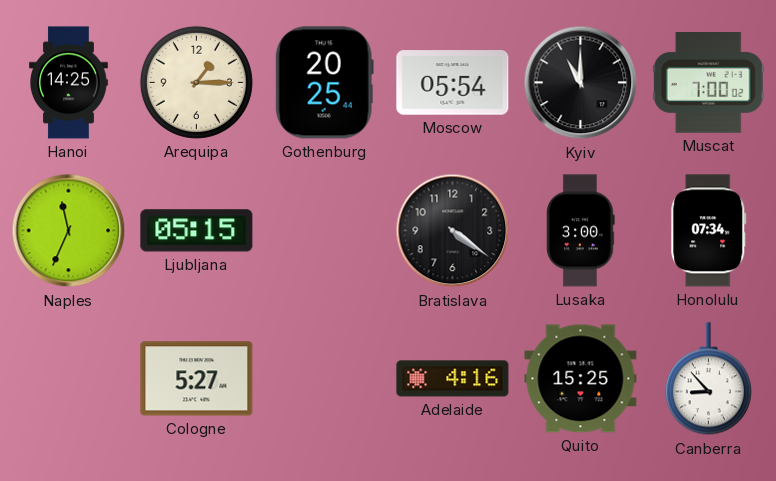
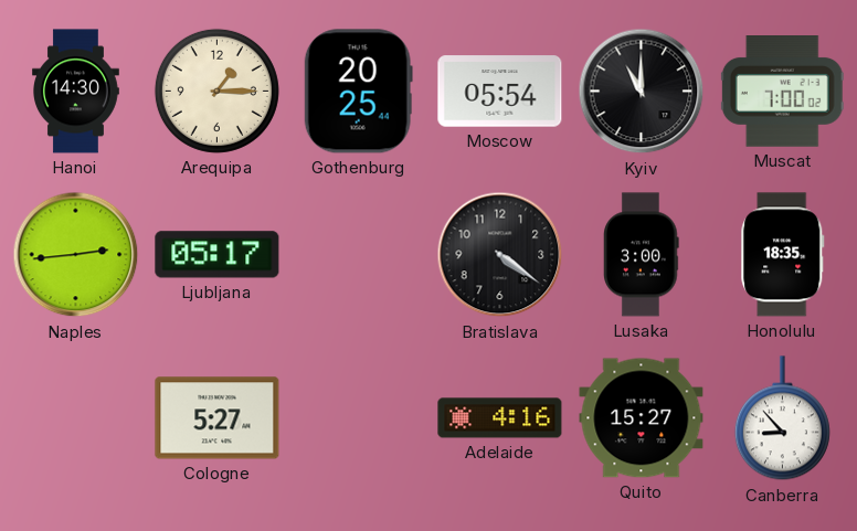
Hanoi: 14:25 -> 14:30 (76, 92)
Naples: 11:34 -> 2:44 (76, 255)
Ljubljana: 05:15 -> 05:17 (218, 255)
Honolulu: 07:34 -> 18:35 (783, 255)
Quito: 15:25 -> 15:27 (642, 418)
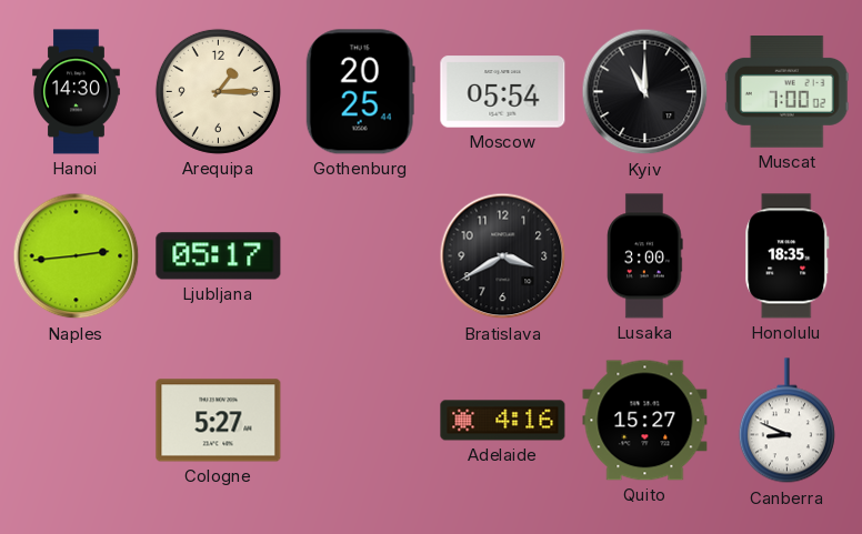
Bratislava: 4:21 -> 3:40 (503, 256)
Canberra: 8:53 -> 8:49 (786, 421)
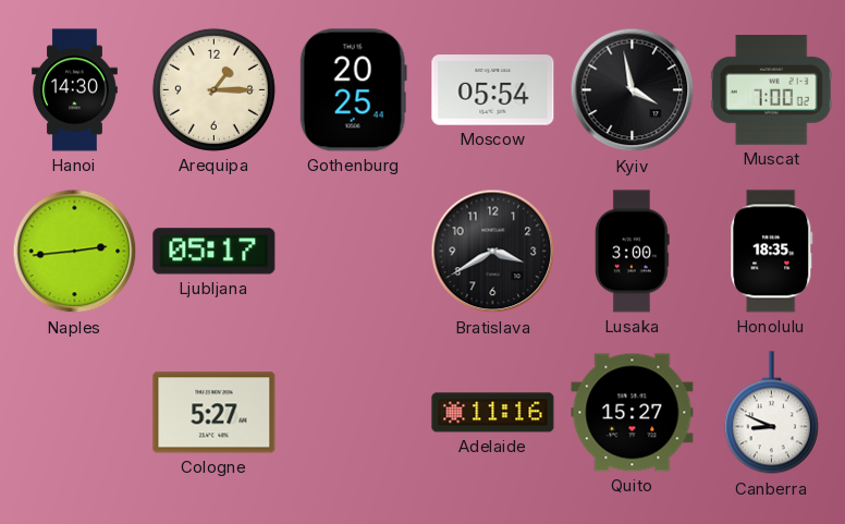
Kyiv: 11:00 -> 3:58 (633, 90)
Adelaide: 4:16 -> 11:16 (493, 413)
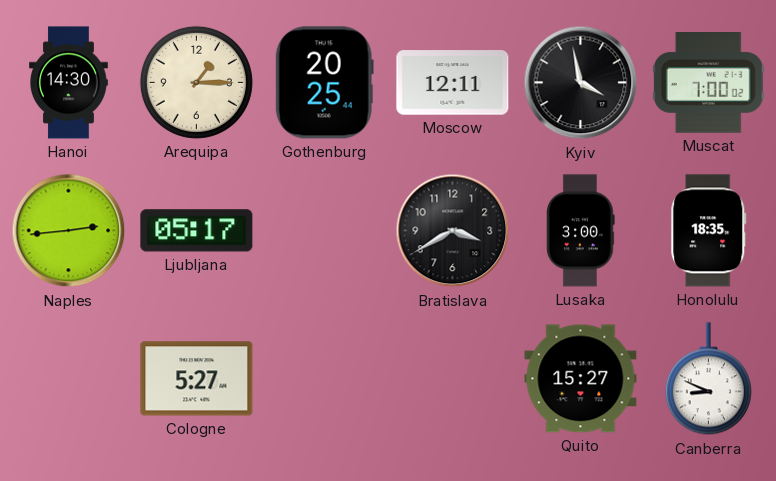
Moscow: 05:54 -> 12:11 (453, 83)
Adelaide: 11:16 -> none (493, 413)
